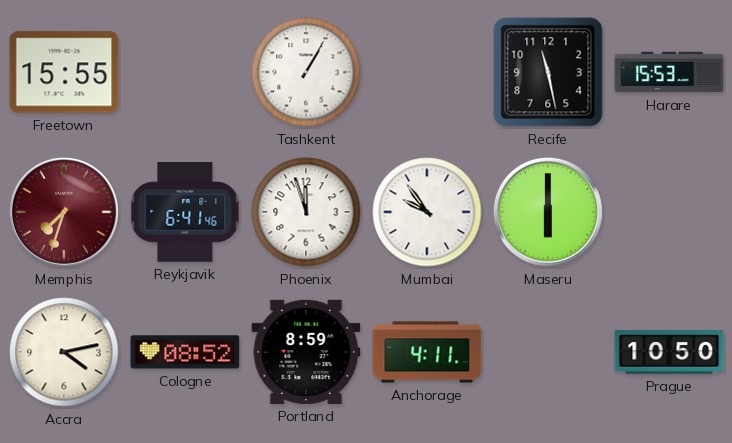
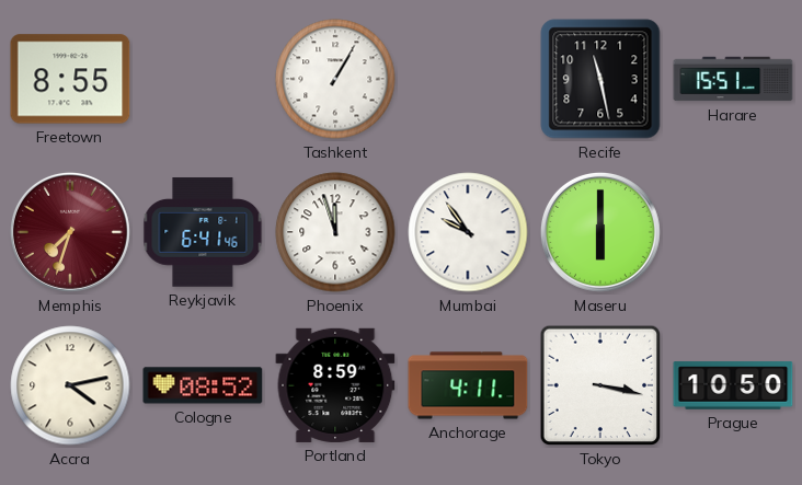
Freetown: 15:55 -> 8:55 (70, 79)
Harare: 15:53 -> 15:51 (733, 79)
Tokyo: none -> 3:17 (600, 385)
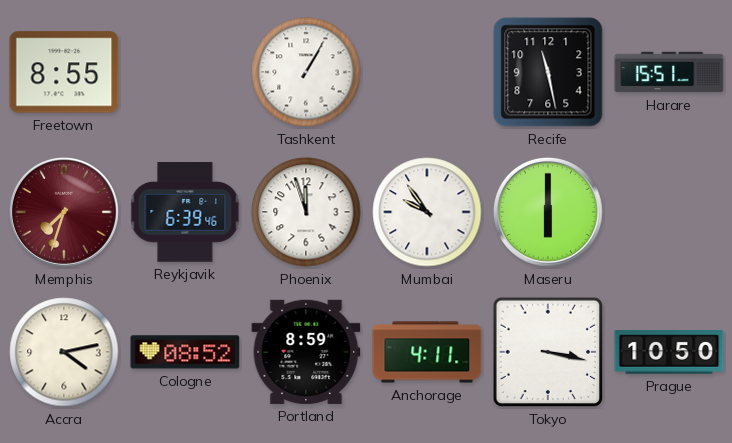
Reykjavik: 6:41 -> 6:39 (185, 212)
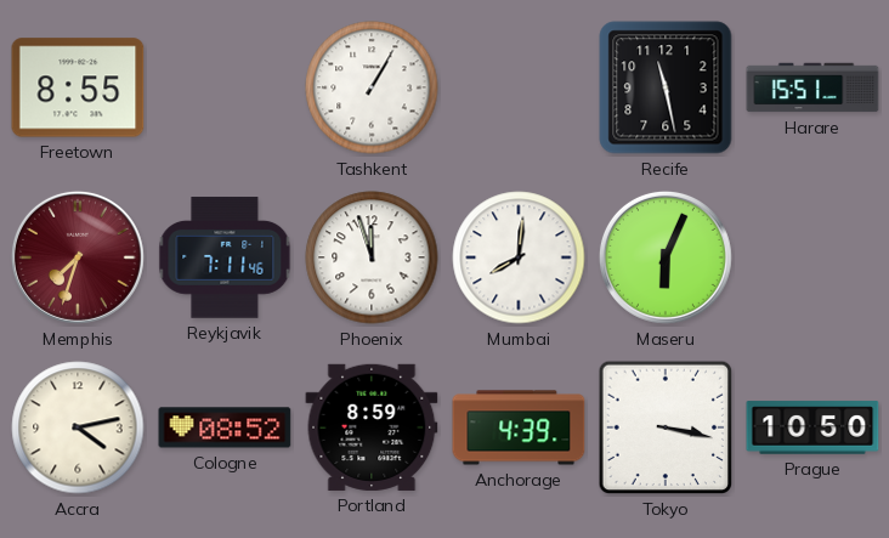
Reykjavik: 6:39 -> 7:11 (225, 257)
Mumbai: 9:54 -> 8:01 (519, 257)
Maseru: 6:00 -> 6:04 (666, 257)
Anchorage: 4:11 -> 4:39 (519, 427)
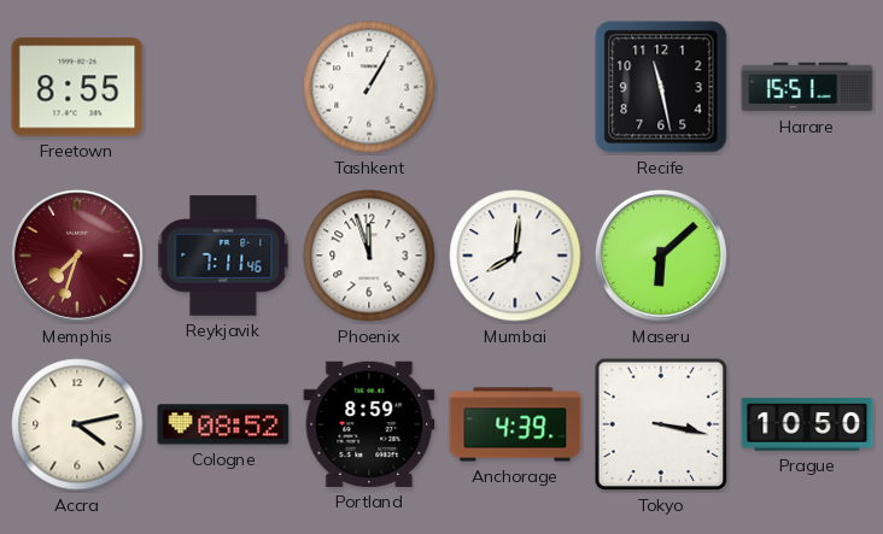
Maseru: 6:04 -> 6:08 (661, 256)
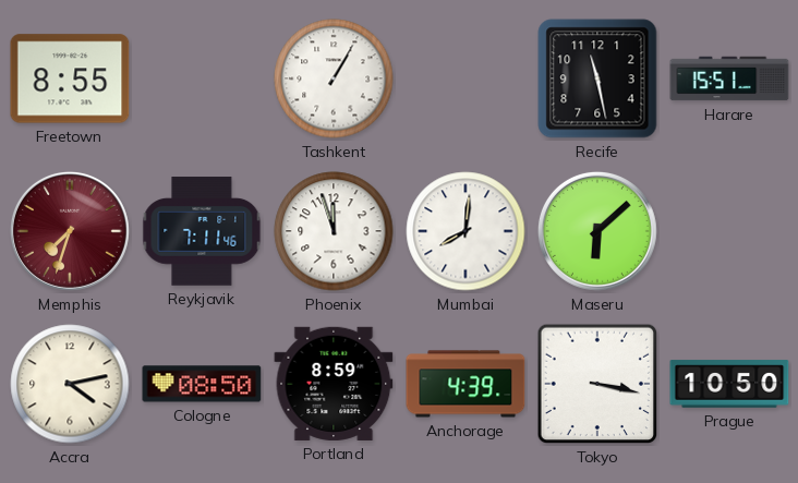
Cologne: 08:52 -> 08:50 (202, 384)
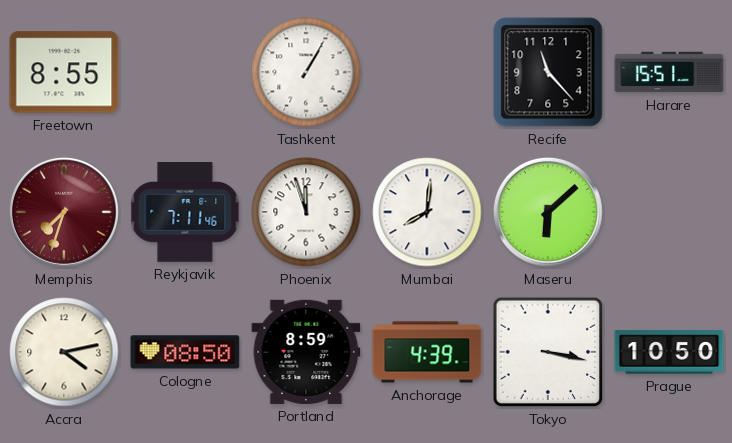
Recife: 11:28 -> 11:23 (548, 72)
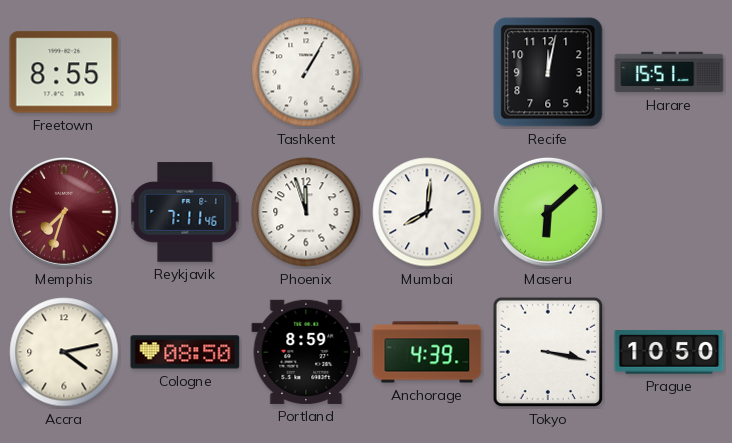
Recife: 11:23 -> 12:02 (548, 72)
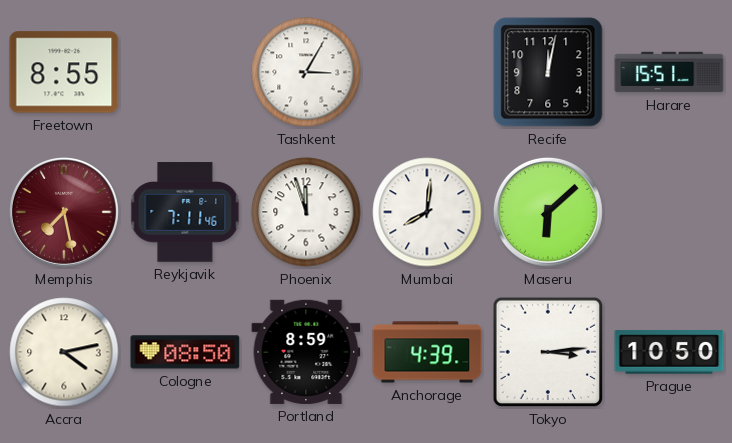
Tashkent: 1:05 -> 3:05 (306, 72)
Memphis: 7:33 -> 7:28 (64, 212)
Tokyo: 3:17 -> 3:14 (548, 352)
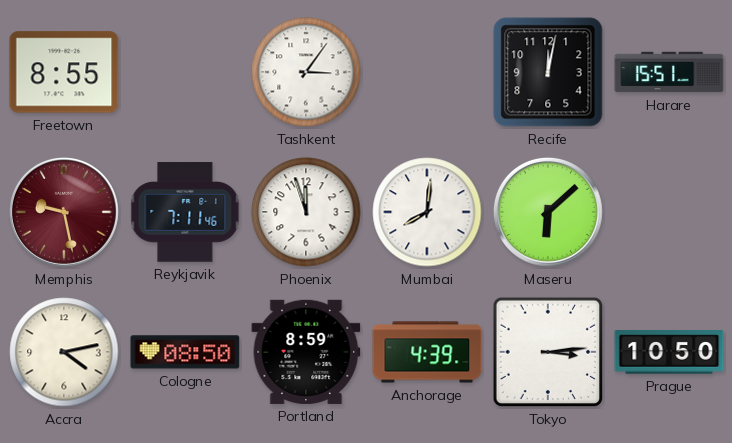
Tashkent: 3:05 -> 3:06 (306, 72)
Memphis: 7:28 -> 9:28 (64, 212)
